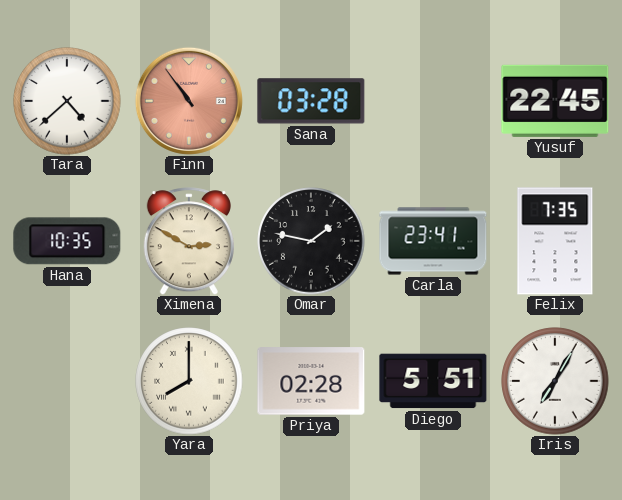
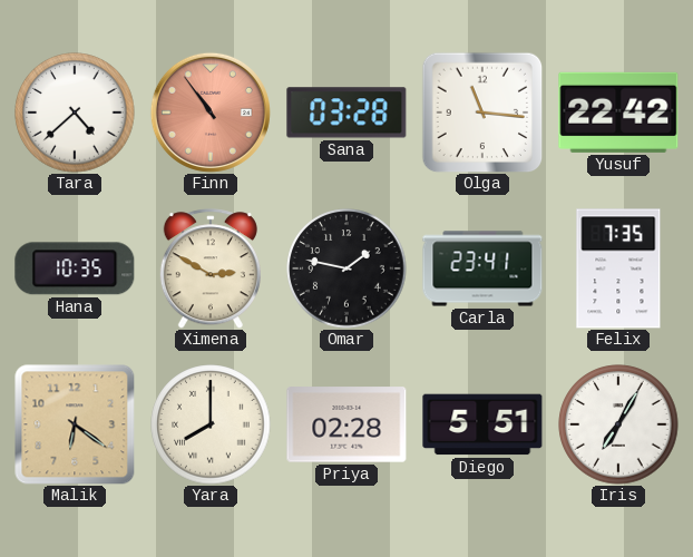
Olga: none -> 11:16 (482, 113)
Yusuf: 22:45 -> 22:42 (618, 113)
Malik: none -> 6:21 (75, 424)
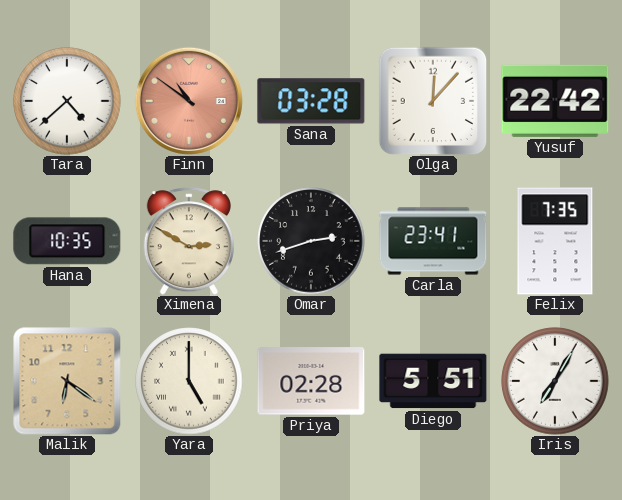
Finn: 10:54 -> 10:51 (189, 101)
Olga: 11:16 -> 12:07 (433, 101)
Omar: 1:47 -> 2:42 (311, 241)
Yara: 8:00 -> 5:00 (189, 381)
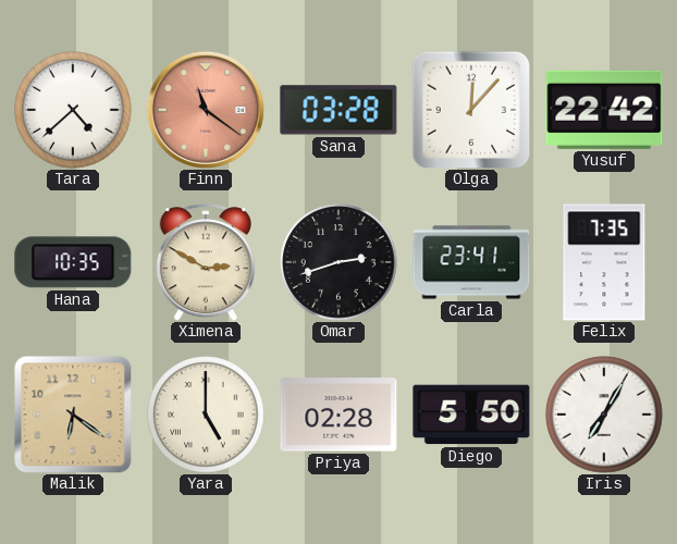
Finn: 10:51 -> 11:21 (206, 110)
Diego: 5:51 -> 5:50 (471, 415)
